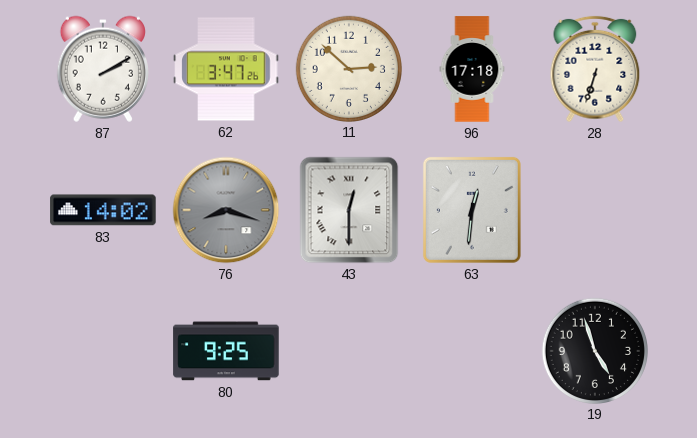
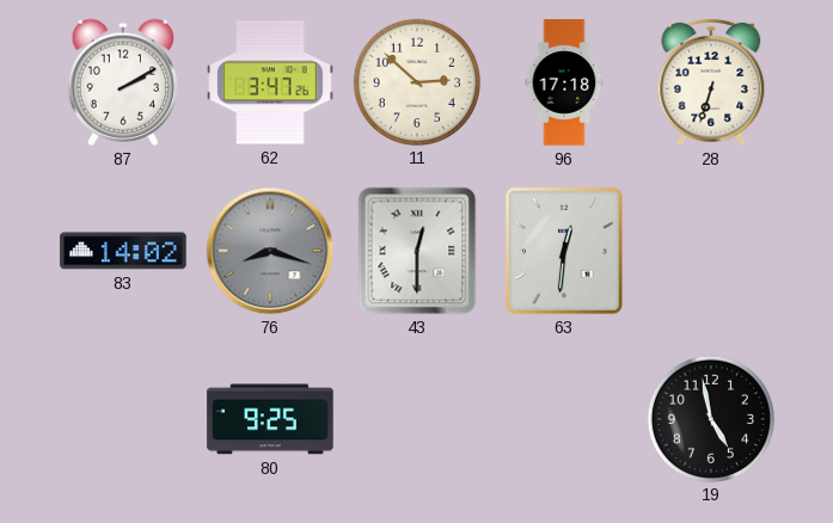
19: 4:57 -> 4:58 (710, 418)
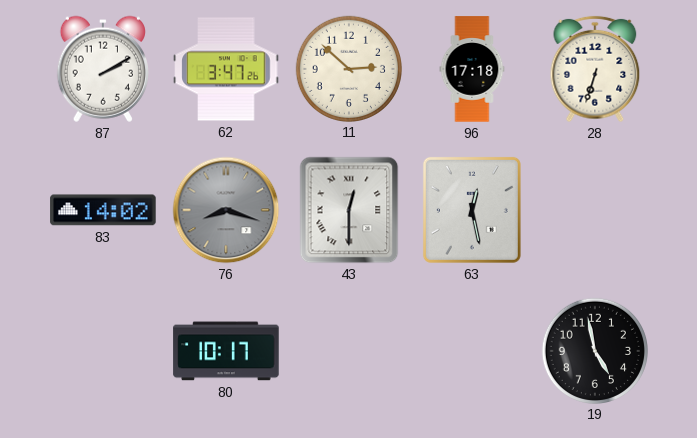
63: 12:31 -> 12:28 (472, 210)
80: 9:25 -> 10:17 (226, 351)
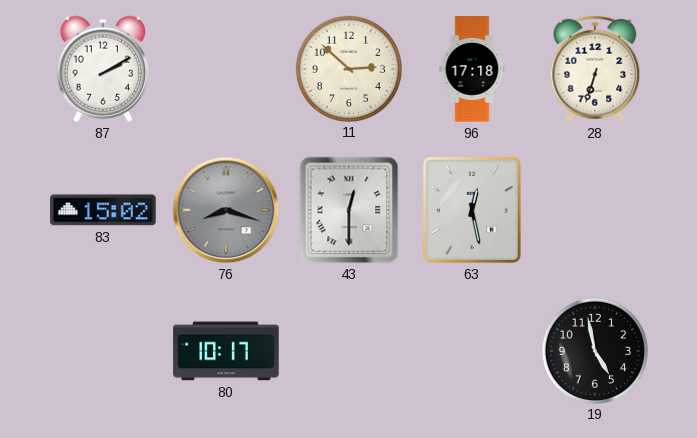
62: 3:47 -> none (226, 69)
83: 14:02 -> 15:02 (103, 210)
